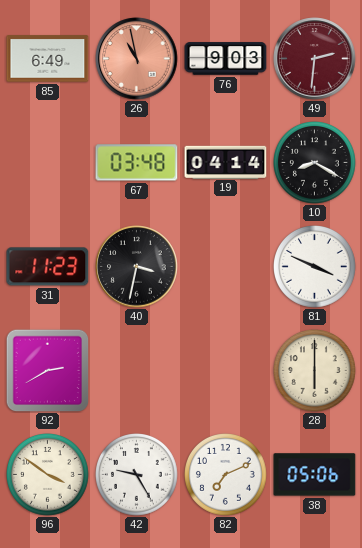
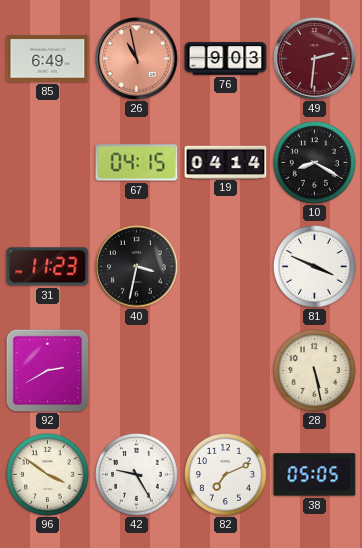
67: 03:48 -> 04:15 (137, 163)
28: 6:00 -> 5:28 (315, 371)
38: 05:06 -> 05:05 (315, 475)
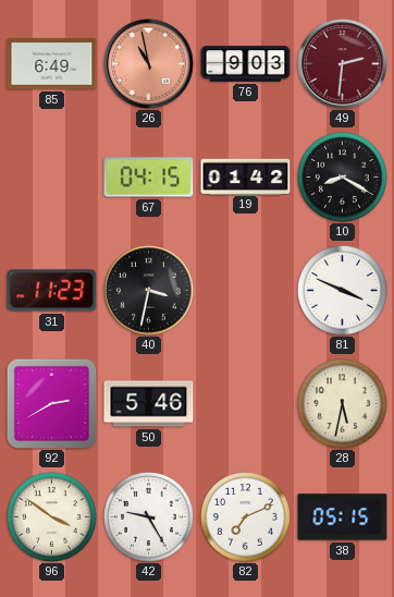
19: 04:14 -> 01:42 (246, 176)
50: none -> 5:46 (149, 404)
28: 5:28 -> 5:32 (343, 404)
38: 05:05 -> 05:15 (343, 517)
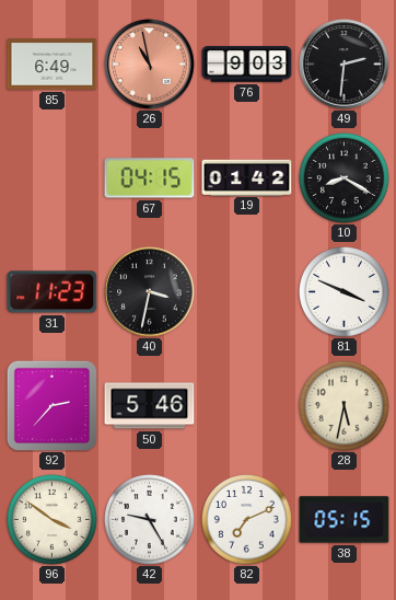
49 dial: burgundy -> black (345, 65)
92: 2:40 -> 2:37 (51, 405)
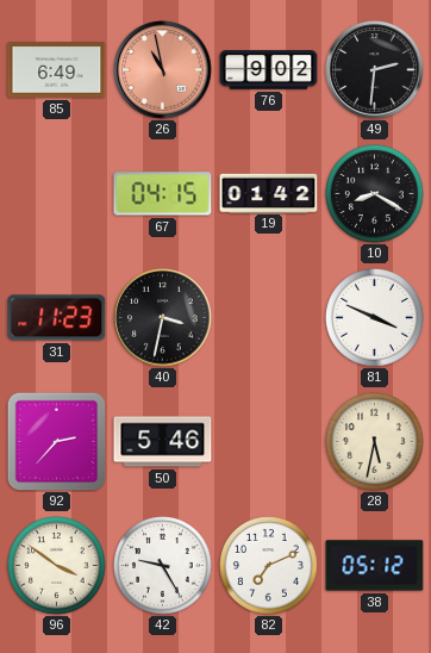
76: 9:03 -> 9:02 (269, 70)
38: 05:15 -> 05:12 (375, 566)
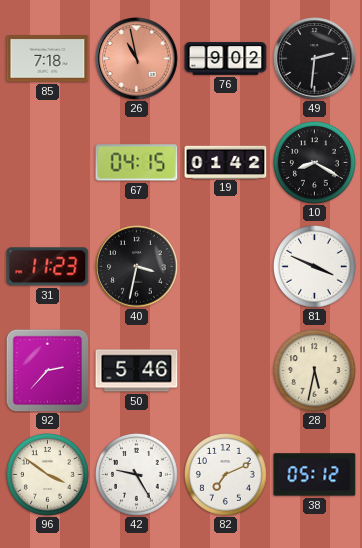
85: 6:49 -> 7:18 (48, 59)
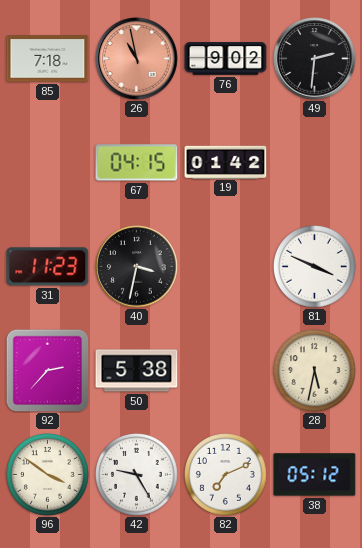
10: 8:20 -> none (315, 163)
50: 5:46 -> 5:38 (137, 371)
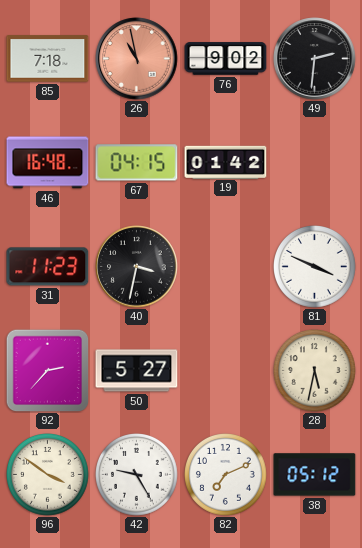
46: none -> 16:48 (48, 163)
50: 5:38 -> 5:27 (137, 371)
